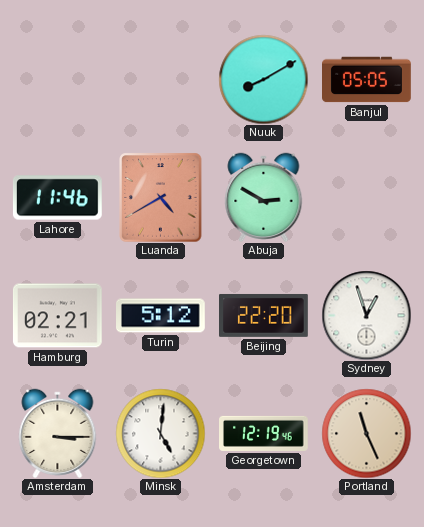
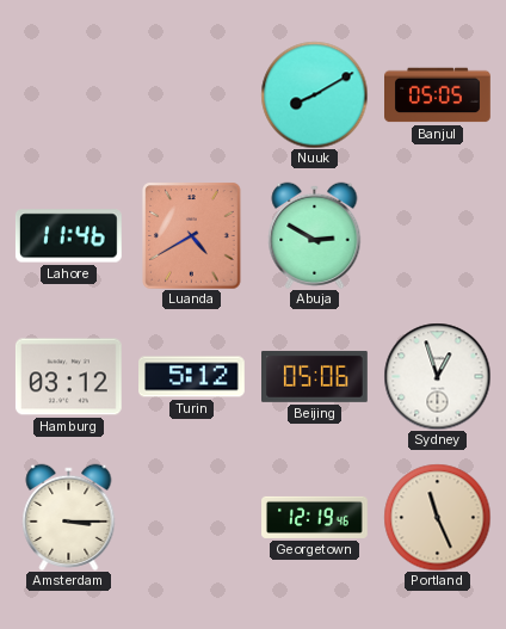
Hamburg: 02:21 -> 03:12 (68, 377)
Beijing: 22:20 -> 05:06 (315, 376)
Minsk: 5:01 -> none (160, 433)
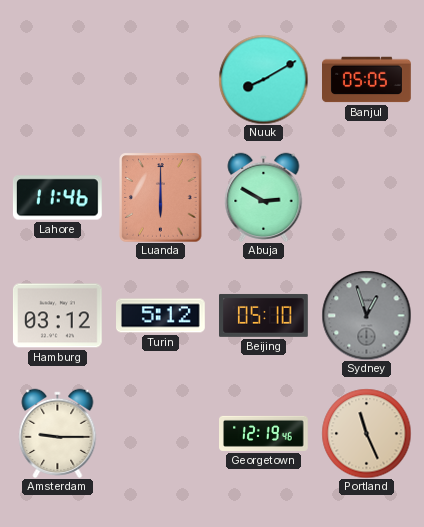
Luanda: 4:40 -> 6:00 (161, 197)
Beijing: 05:06 -> 05:10 (264, 315)
Sydney dial: white -> grey (366, 315)
Amsterdam: 3:15 -> 9:15 (58, 433)
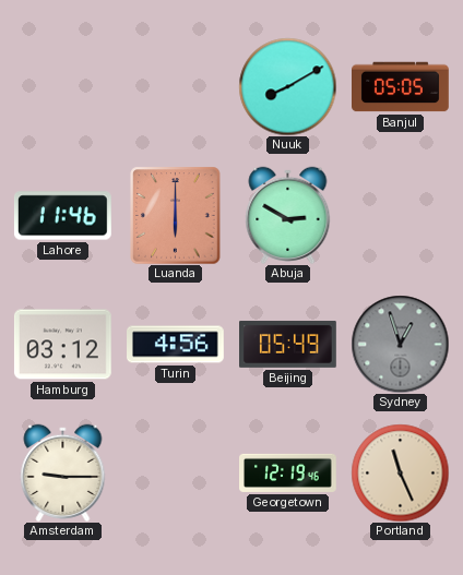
Turin: 5:12 -> 4:56 (176, 345)
Beijing: 05:10 -> 05:49 (288, 344)
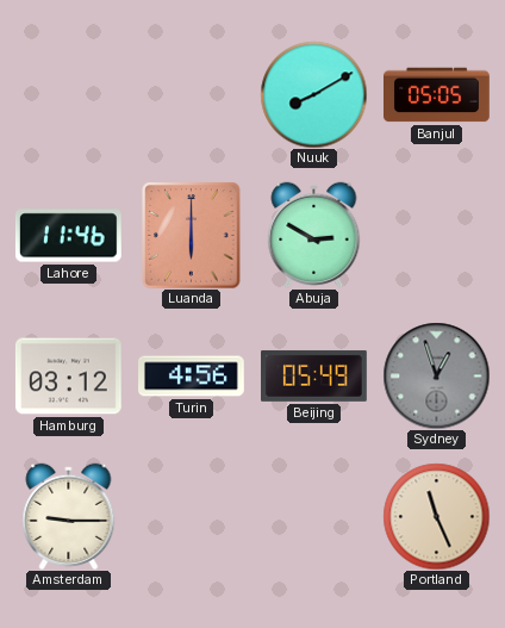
Georgetown: 12:19 -> none (288, 472)
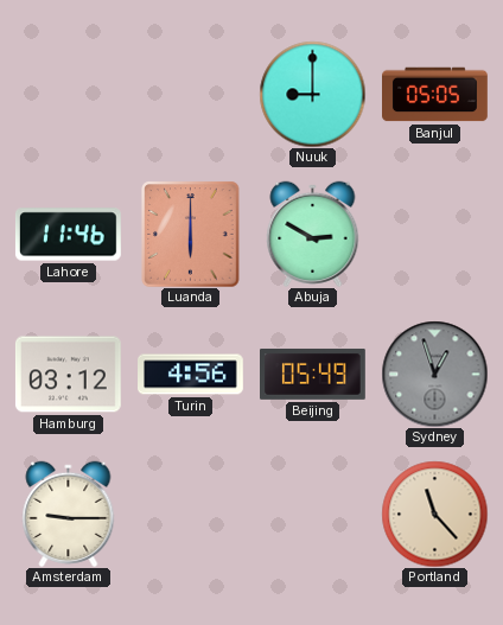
Nuuk: 8:10 -> 9:00 (312, 94)
Portland: 11:26 -> 11:23 (434, 514)
